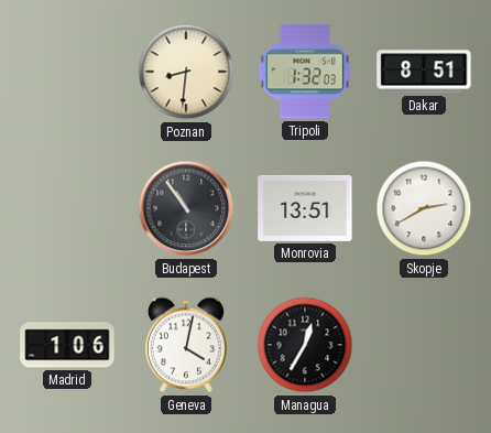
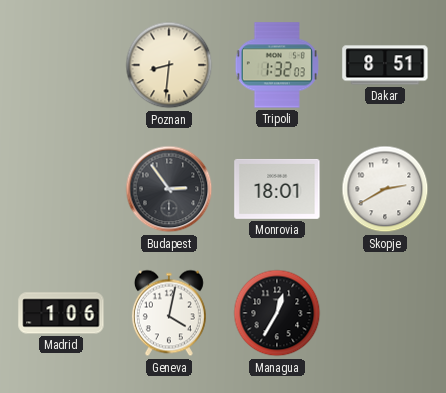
Budapest: 10:54 -> 2:54 (169, 189)
Monrovia: 13:51 -> 18:01 (277, 189)
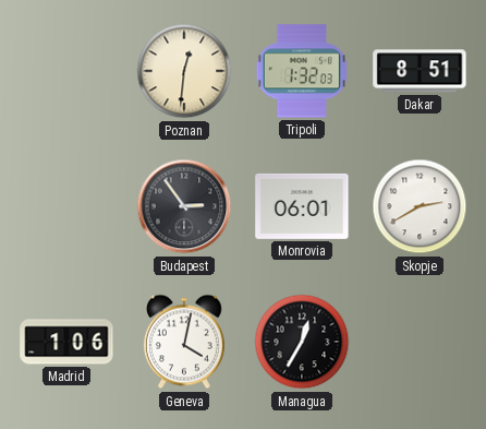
Poznan: 8:31 -> 12:31 (184, 71)
Monrovia: 18:01 -> 06:01 (302, 206)
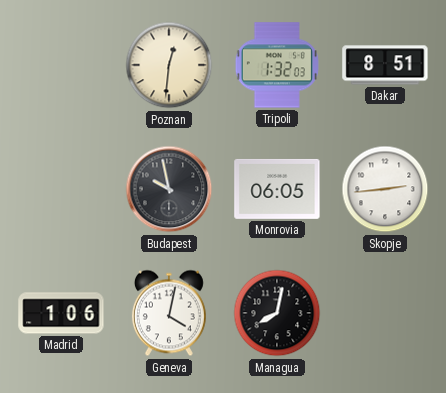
Budapest: 2:54 -> 9:58 (169, 189)
Monrovia: 06:01 -> 06:05 (277, 189)
Skopje: 2:40 -> 2:44 (385, 189)
Managua: 12:35 -> 8:02 (277, 313)
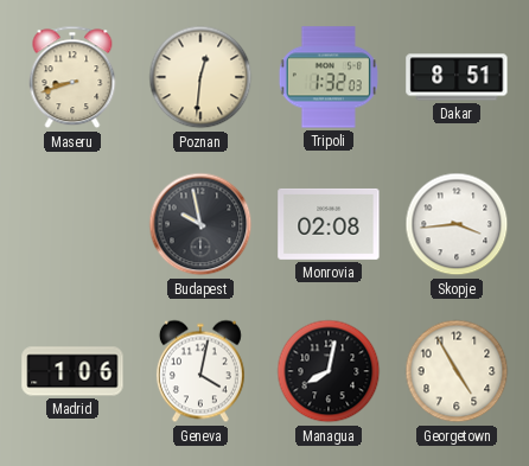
Maseru: none -> 8:42 (72, 77)
Monrovia: 06:05 -> 02:08 (329, 224)
Skopje: 2:44 -> 3:44 (457, 224)
Georgetown: none -> 4:55 (457, 371)
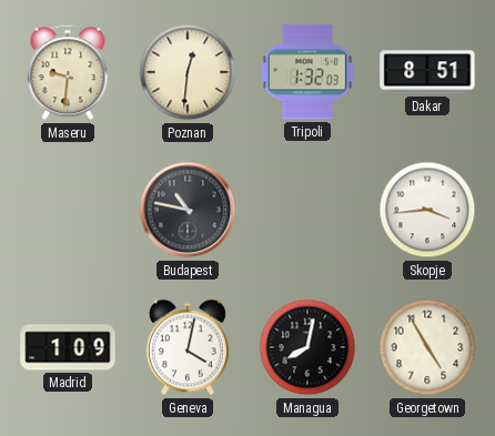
Maseru: 8:42 -> 9:31 (68, 72)
Budapest: 9:58 -> 10:47 (188, 210)
Monrovia: 02:08 -> none (329, 224)
Madrid: 1:06 -> 1:09 (68, 347)
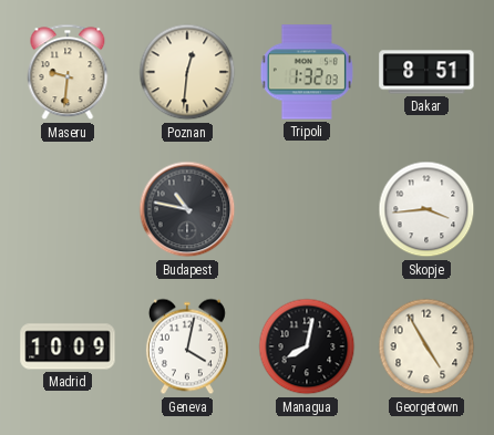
Madrid: 1:09 -> 10:09 (68, 346)
